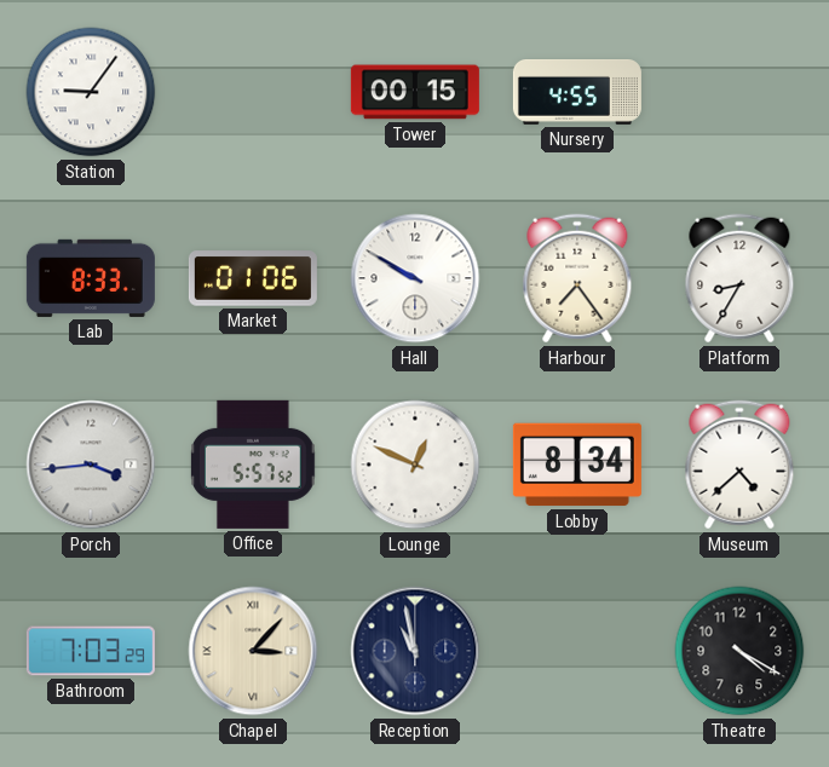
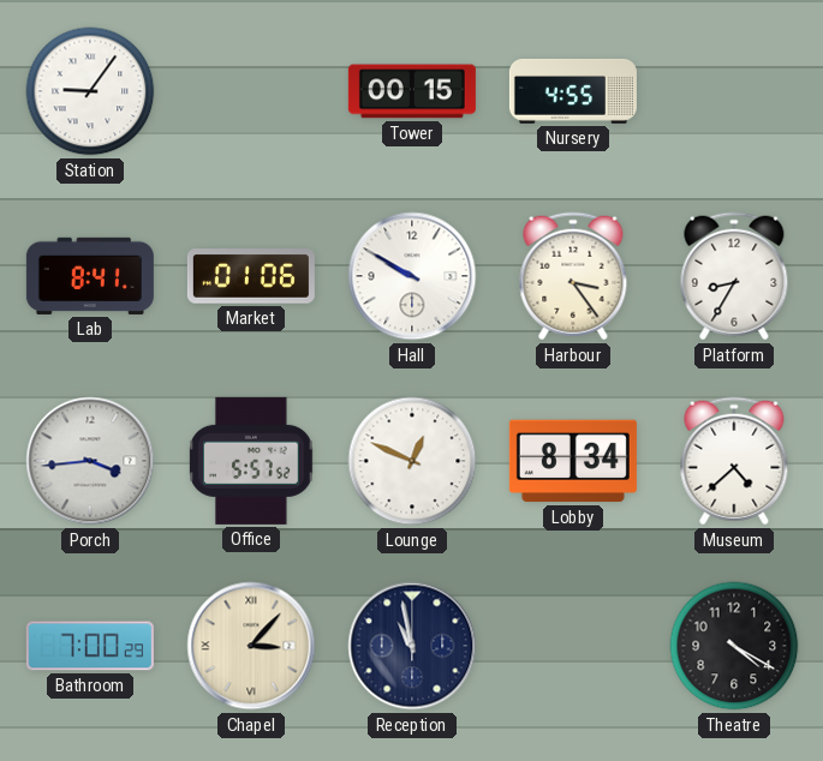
Lab: 8:33 -> 8:41 (90, 276)
Harbour: 7:24 -> 3:24 (573, 276)
Bathroom: 7:03 -> 7:00 (90, 646)
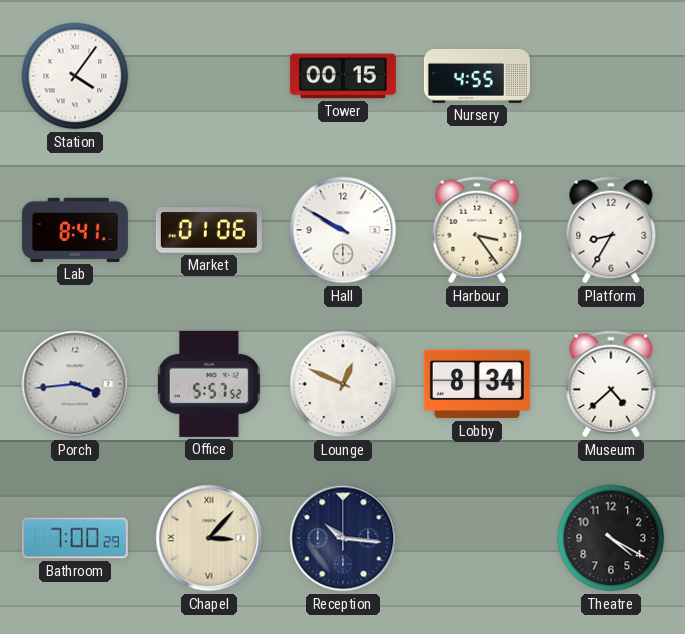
Station: 9:06 -> 4:06 (75, 76)
Reception: 10:58 -> 10:16 (343, 538)
